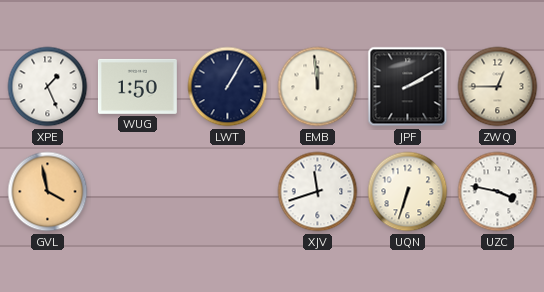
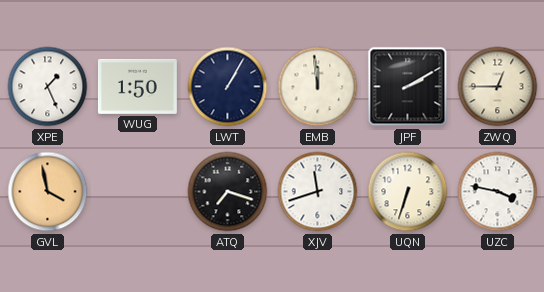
ATQ: none -> 7:18 (228, 192)
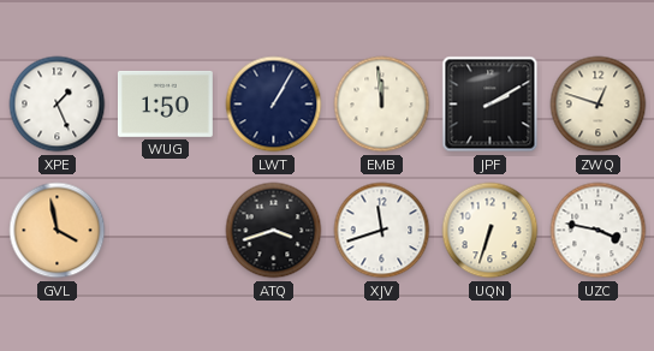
ZWQ: 12:45 -> 12:48 (599, 105)
ATQ: 7:18 -> 3:42 (274, 231)
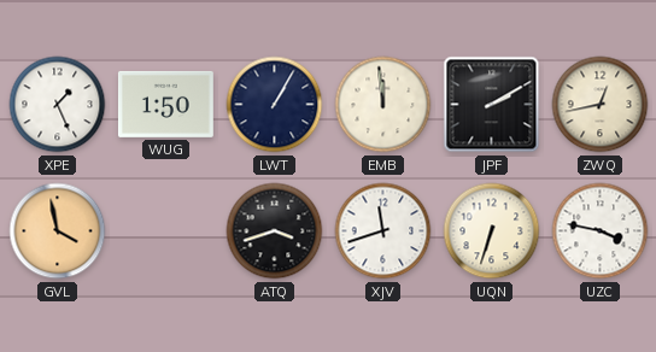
ZWQ: 12:48 -> 12:43 (601, 105)
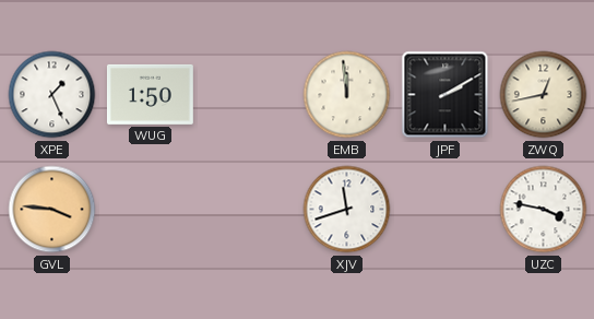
LWT: 1:05 -> none (275, 105)
GVL: 3:58 -> 3:46 (52, 210)
ATQ: 3:42 -> none (275, 231)
UQN: 6:33 -> none (492, 231)
